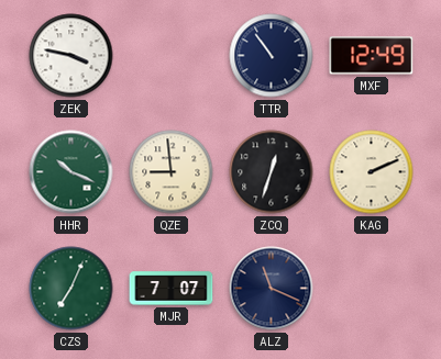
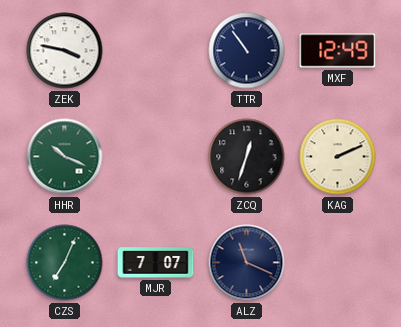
QZE: 8:59 -> none (172, 172)
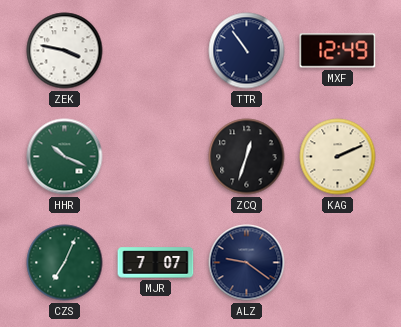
ALZ: 11:19 -> 9:21 (247, 263)
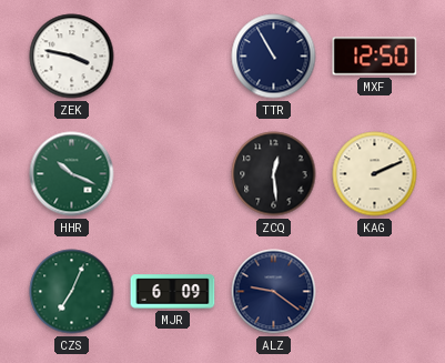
TTR: 10:54 -> 10:55 (274, 57)
MXF: 12:49 -> 12:50 (375, 57)
ZCQ: 12:33 -> 12:29 (274, 174)
MJR: 7:07 -> 6:09 (173, 292)
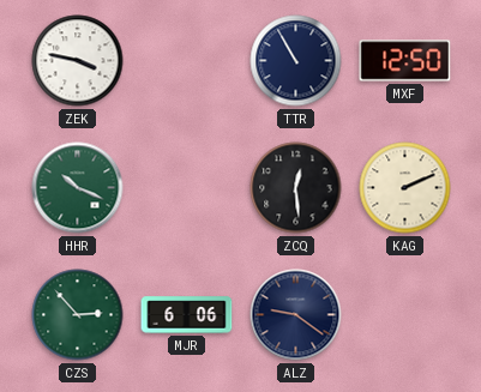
CZS: 7:04 -> 2:53 (78, 315)
MJR: 6:09 -> 6:06 (187, 315)
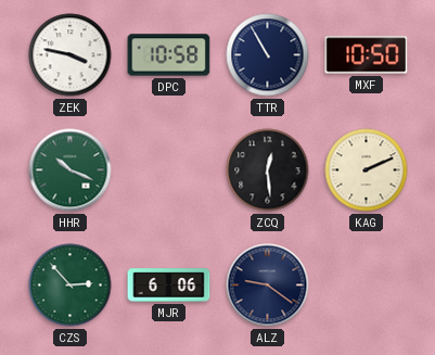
DPC: none -> 10:58 (169, 55)
MXF: 12:50 -> 10:50 (367, 55)
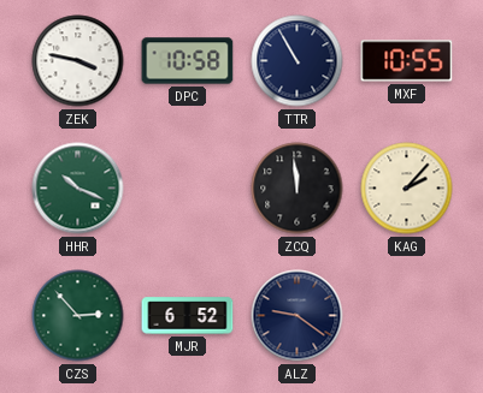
MXF: 10:50 -> 10:55 (407, 61)
ZCQ: 12:29 -> 11:59 (298, 189)
KAG: 2:11 -> 2:07 (407, 189)
MJR: 6:06 -> 6:52 (188, 316)
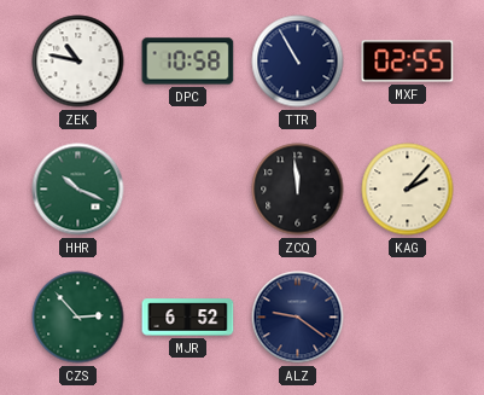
ZEK: 3:47 -> 10:47 (78, 62)
MXF: 10:55 -> 02:55 (408, 62)
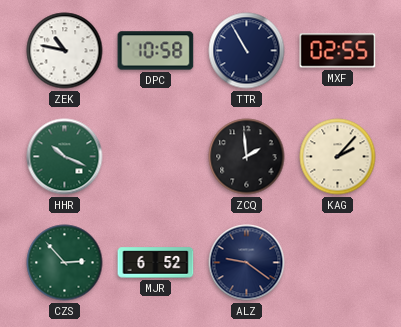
ZCQ: 11:59 -> 1:59 (247, 157)
